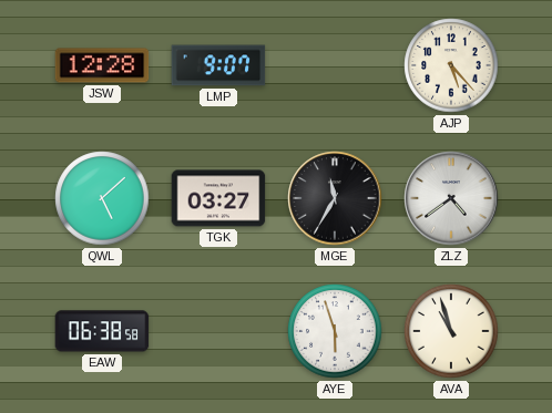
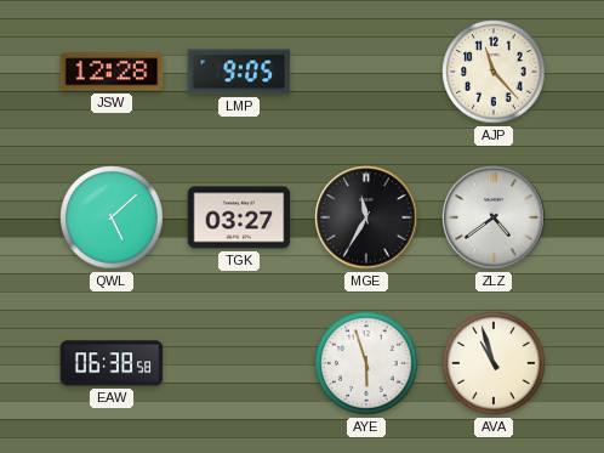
LMP: 9:07 -> 9:05 (239, 72)
AJP: 5:23 -> 11:23 (494, 72)
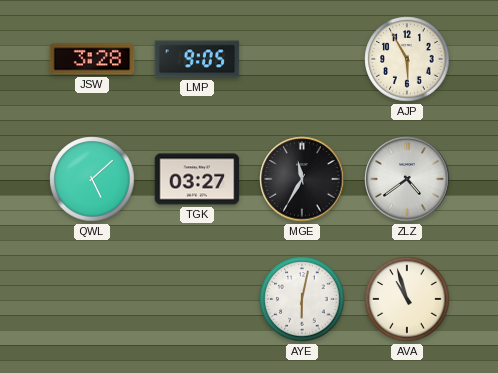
JSW: 12:28 -> 3:28 (92, 59)
AJP: 11:23 -> 5:55 (407, 59)
EAW: 06:38 -> none (112, 363)
AYE: 5:57 -> 6:02 (302, 299)
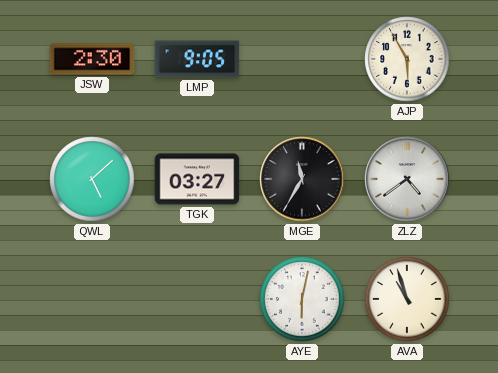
JSW: 3:28 -> 2:30 (92, 59)
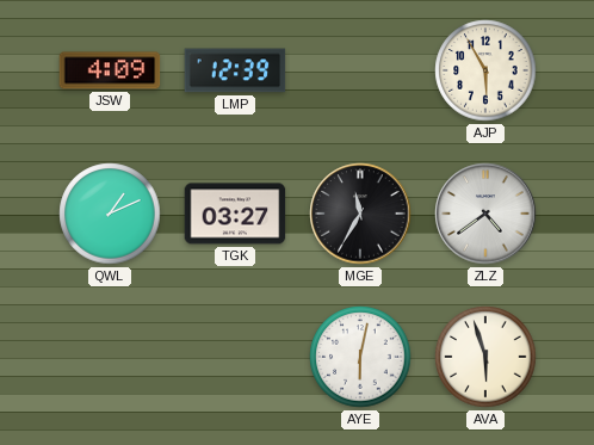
JSW: 2:30 -> 4:09 (110, 70)
LMP: 9:05 -> 12:39 (235, 70)
QWL: 5:08 -> 1:11 (110, 214)
AVA: 10:57 -> 5:57 (485, 357)
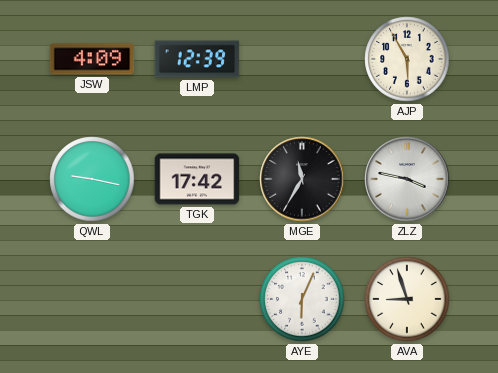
QWL: 1:11 -> 9:17 (92, 179)
TGK: 03:27 -> 17:42 (197, 179)
ZLZ: 4:39 -> 3:47 (407, 179)
AYE: 6:02 -> 6:04 (302, 299)
AVA: 5:57 -> 8:57 (407, 299)
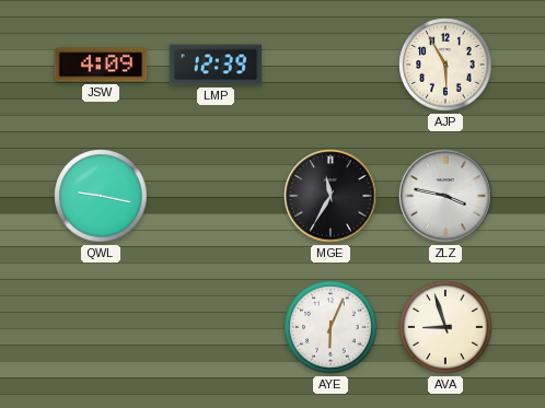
TGK: 17:42 -> none (197, 179)
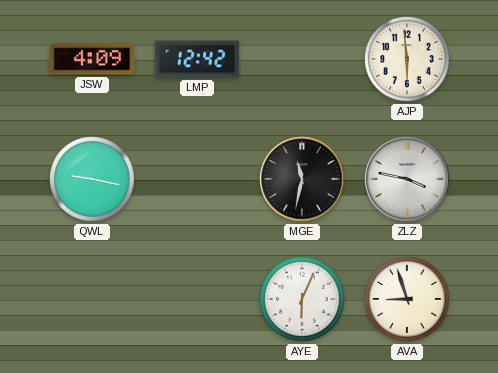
LMP: 12:39 -> 12:42 (197, 59)
AJP: 5:55 -> 5:59 (407, 59)
MGE: 11:35 -> 11:32 (302, 179)
